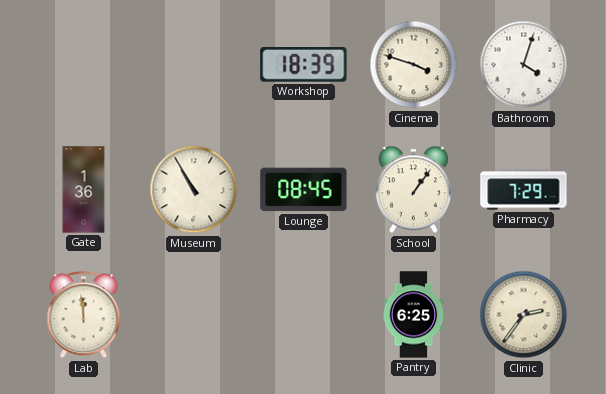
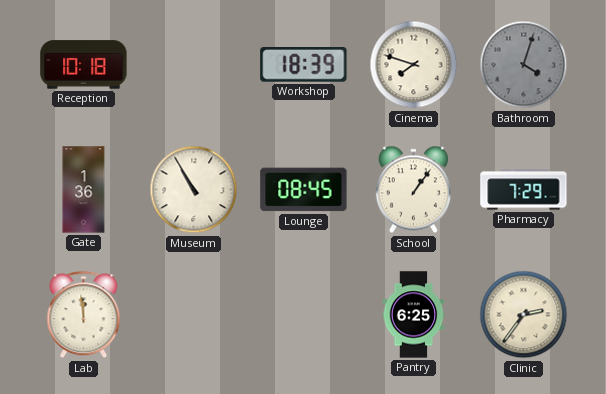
Reception: none -> 10:18 (84, 65)
Cinema: 3:48 -> 7:48 (414, 65)
Bathroom dial: white -> grey (524, 65)
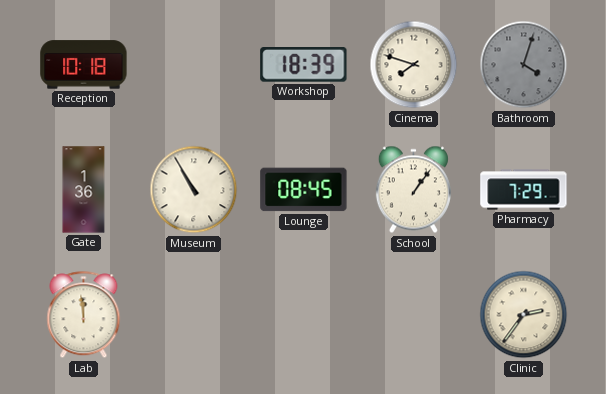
Pantry: 6:25 -> none (414, 315)
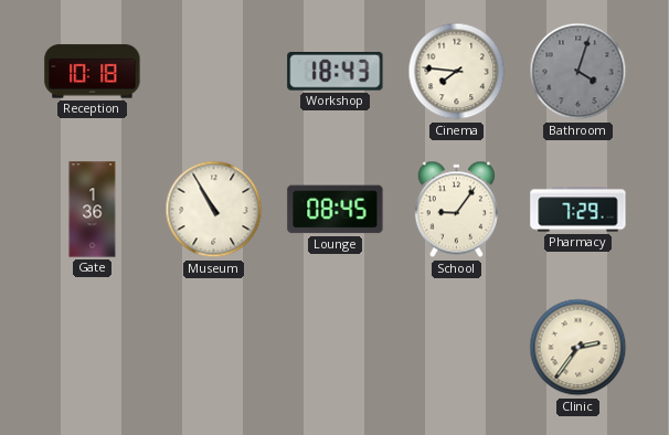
Workshop: 18:39 -> 18:43 (336, 72)
Cinema: 7:48 -> 7:46 (457, 72)
School: 1:06 -> 9:06 (456, 210)
Lab: 11:59 -> none (84, 315)
